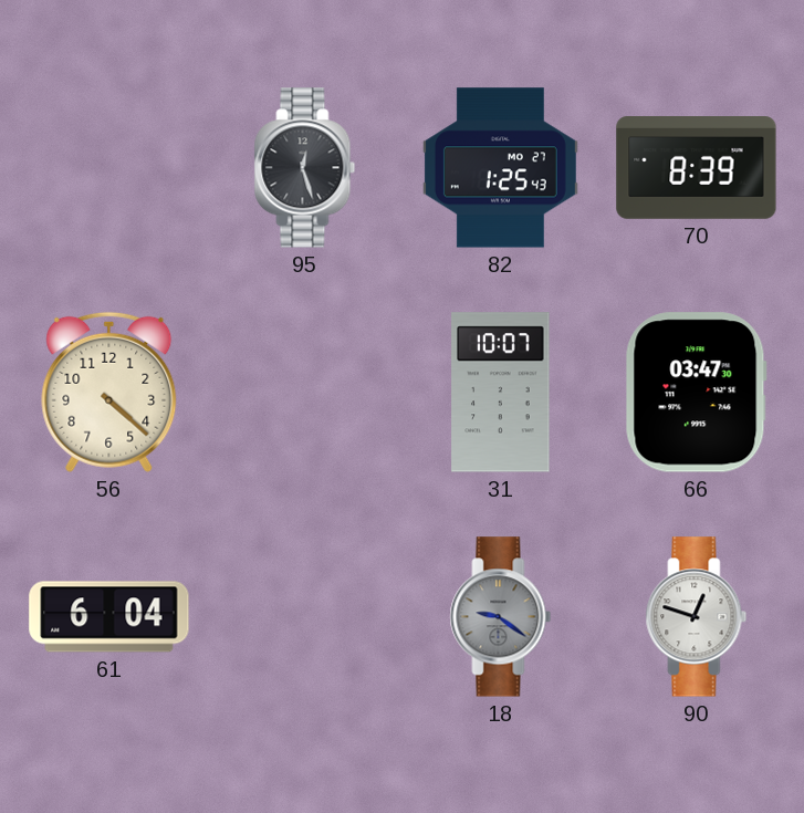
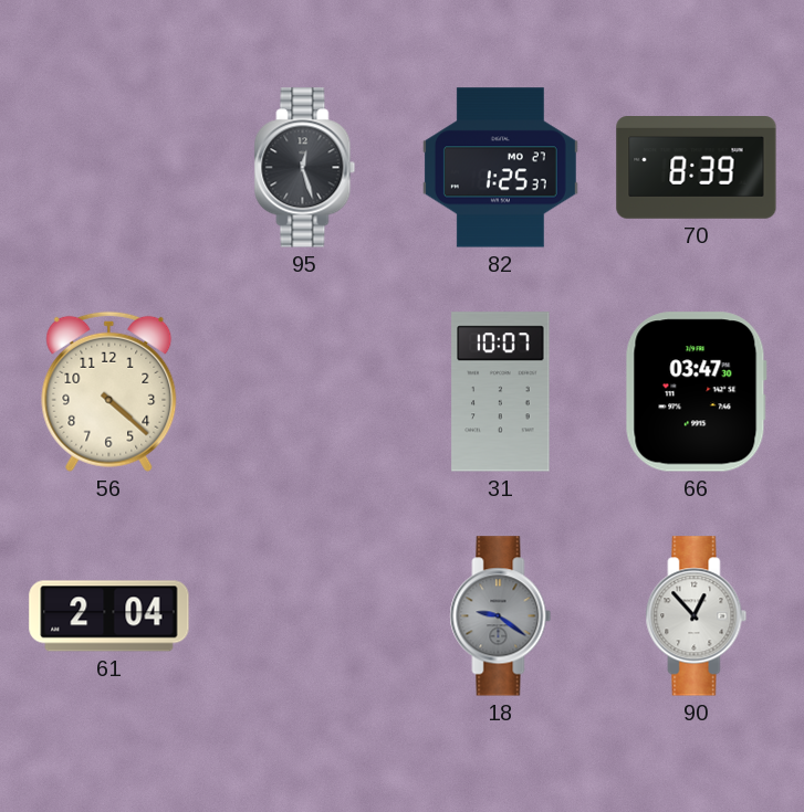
82: 1:25:43 -> 1:25:37 (500, 168)
61: 6:04 -> 2:04 (109, 616)
90: 12:48 -> 12:53 (697, 616)
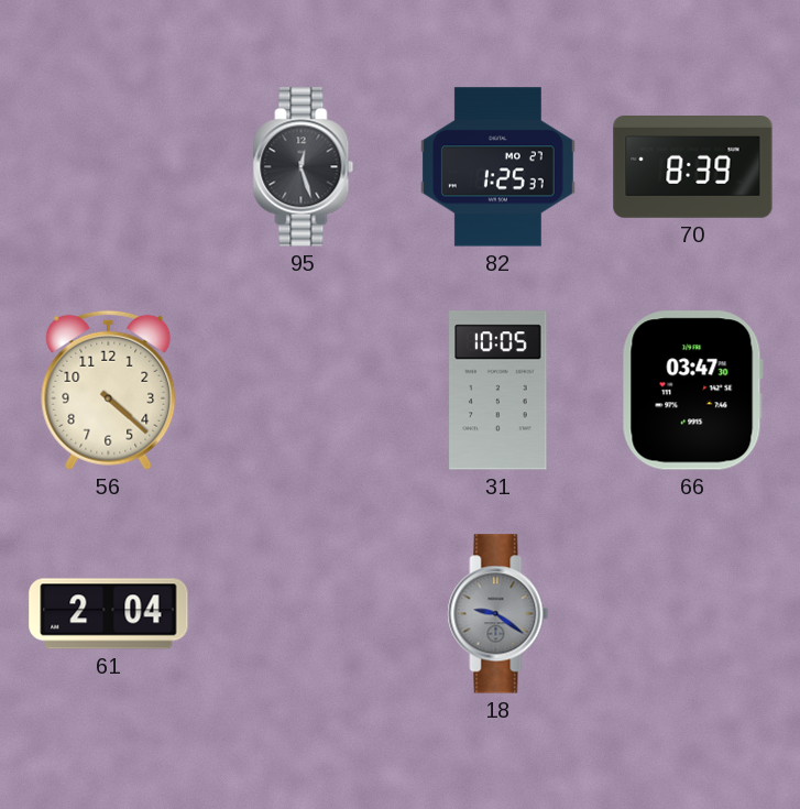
31: 10:07 -> 10:05 (498, 391)
90: 12:53 -> none (697, 616)
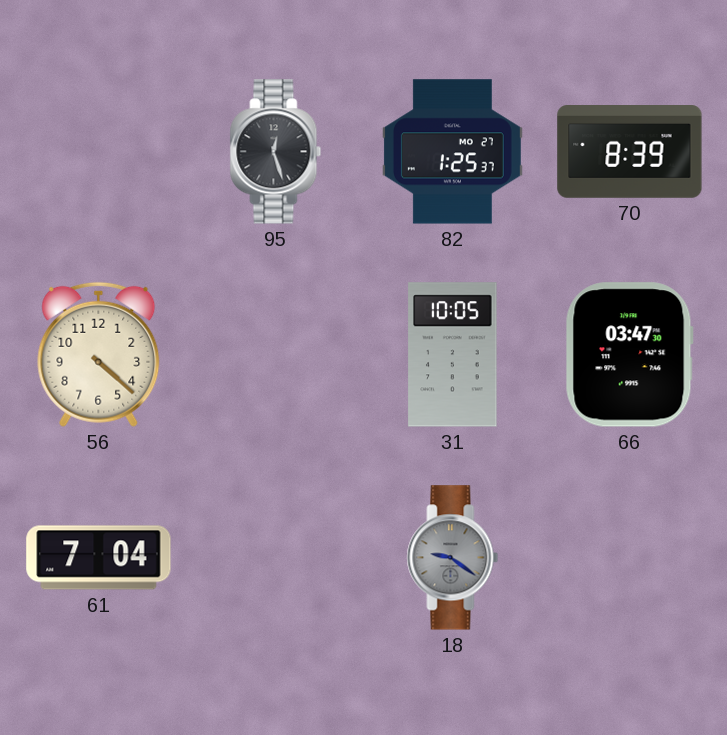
61: 2:04 -> 7:04 (99, 558)
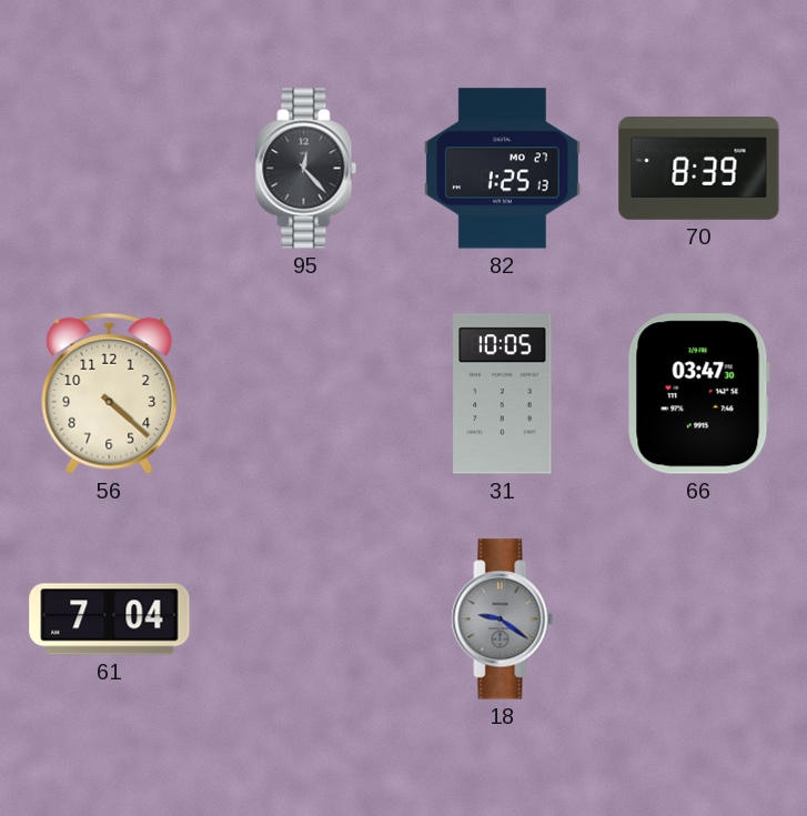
95: 12:27 -> 12:23 (306, 169)
82: 1:25:37 -> 1:25:13 (502, 169)
